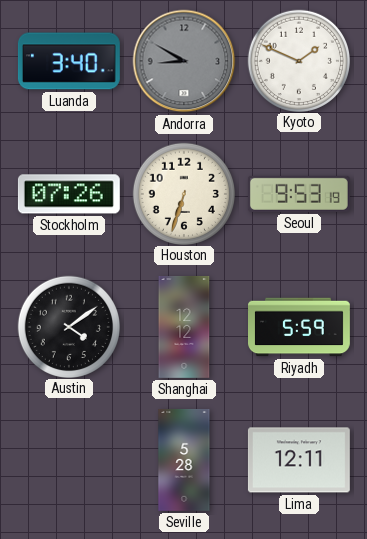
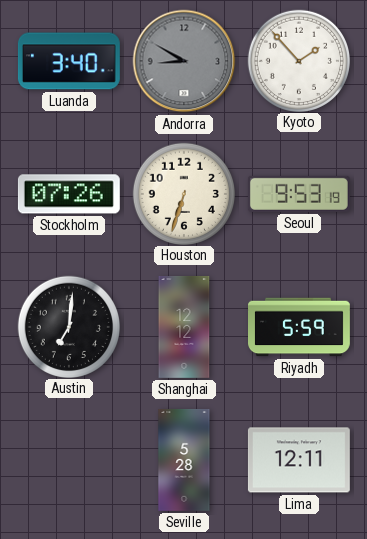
Kyoto: 1:49 -> 1:53 (298, 60)
Austin: 4:09 -> 7:01 (68, 326)
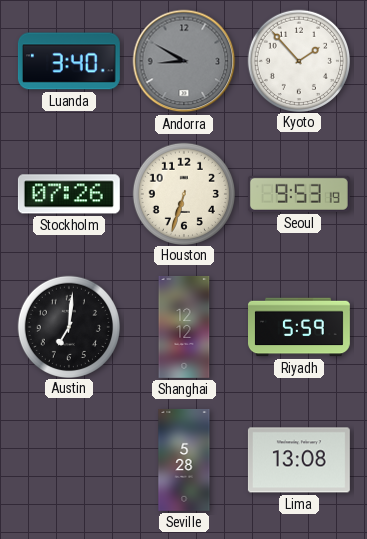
Lima: 12:11 -> 13:08 (299, 460)
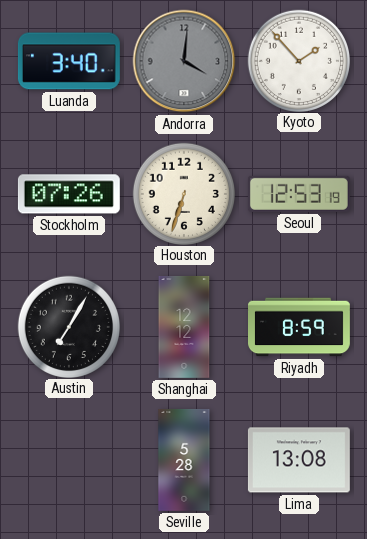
Andorra: 8:50 -> 4:01 (184, 61)
Seoul: 9:53 -> 12:53 (299, 194)
Austin: 7:01 -> 7:05 (68, 326)
Riyadh: 5:59 -> 8:59 (300, 327)
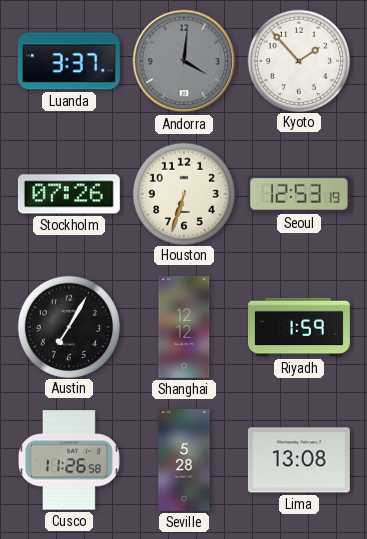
Luanda: 3:40 -> 3:37 (69, 61)
Riyadh: 8:59 -> 1:59 (300, 327)
Cusco: none -> 11:26 (69, 460)
